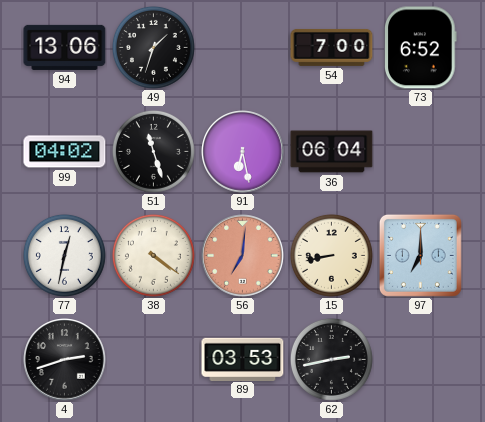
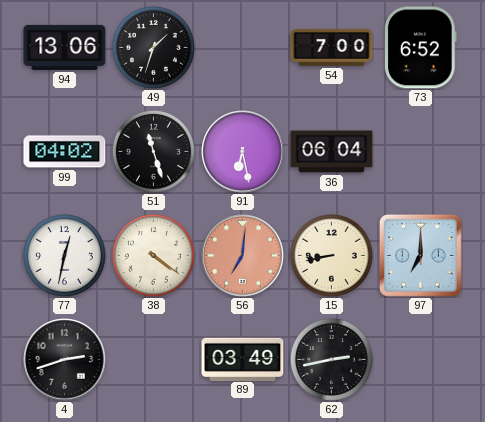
89: 03:53 -> 03:49 (243, 359)
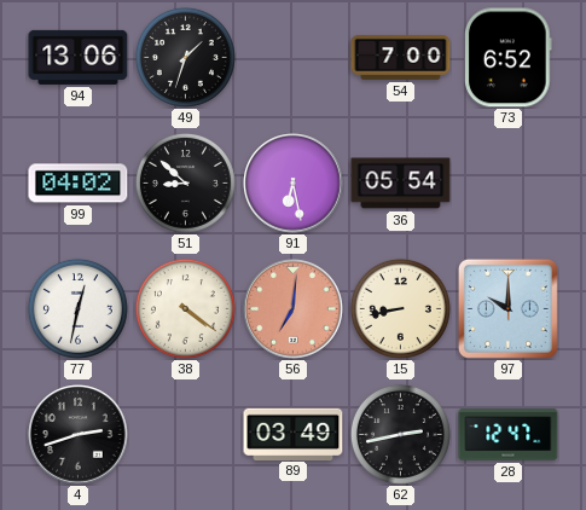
51: 11:27 -> 8:52 (185, 182)
36: 06:04 -> 05:54 (401, 184)
97: 7:00 -> 10:00 (507, 308)
28: none -> 12:47 (509, 435)
